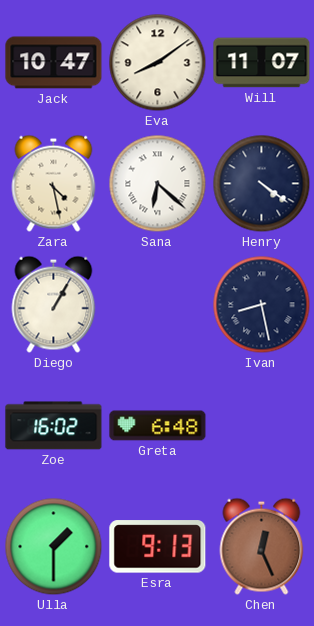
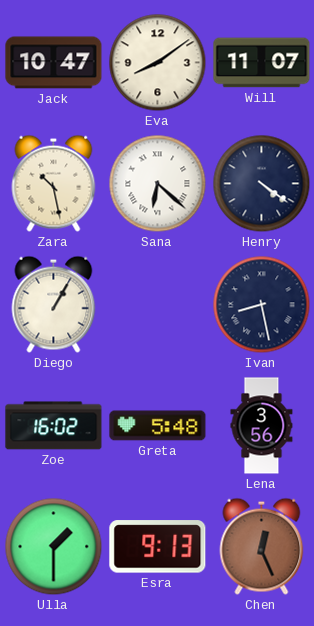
Zara: 4:28 -> 10:28 (54, 183)
Greta: 6:48 -> 5:48 (158, 426)
Lena: none -> 3:56 (262, 426)
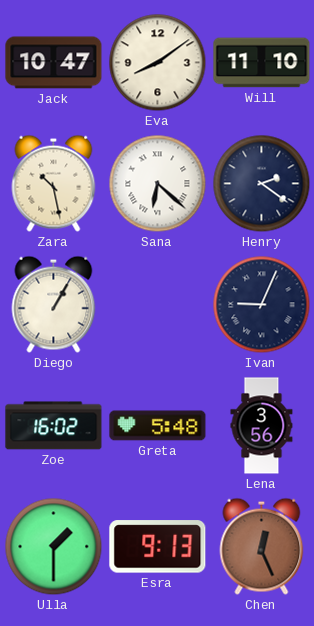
Will: 11:07 -> 11:10 (262, 63)
Henry: 4:21 -> 2:21 (262, 184)
Ivan: 8:28 -> 9:04 (262, 305)
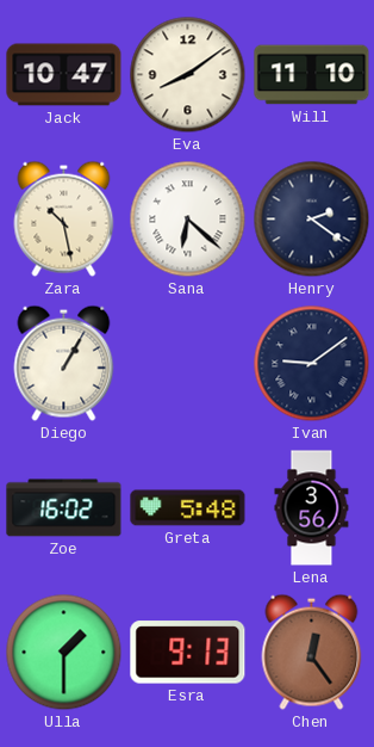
Ivan: 9:04 -> 9:09 (312, 364)
Chen: 12:26 -> 12:24 (312, 652)
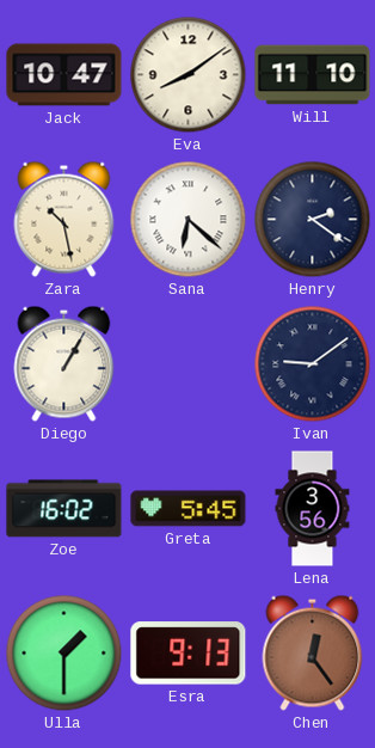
Greta: 5:48 -> 5:45 (189, 509)
